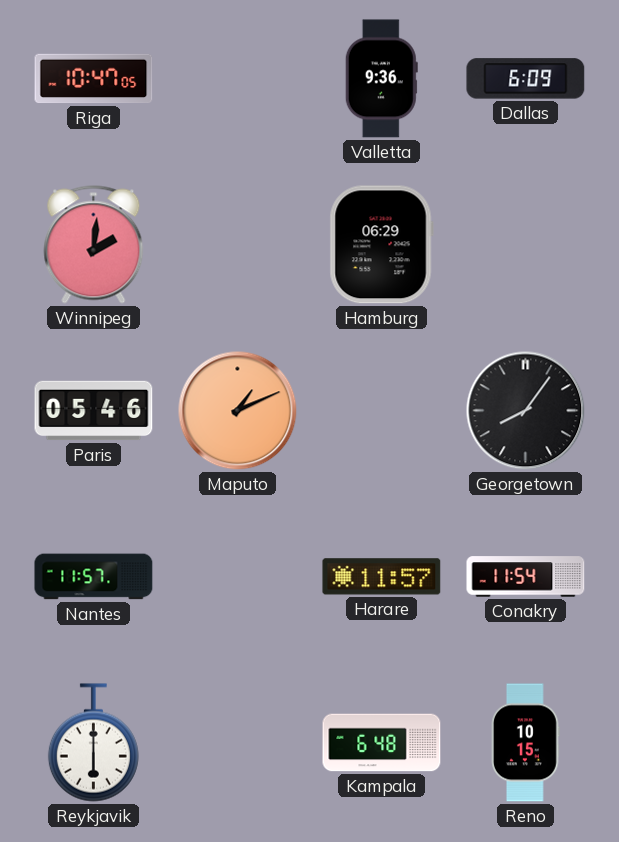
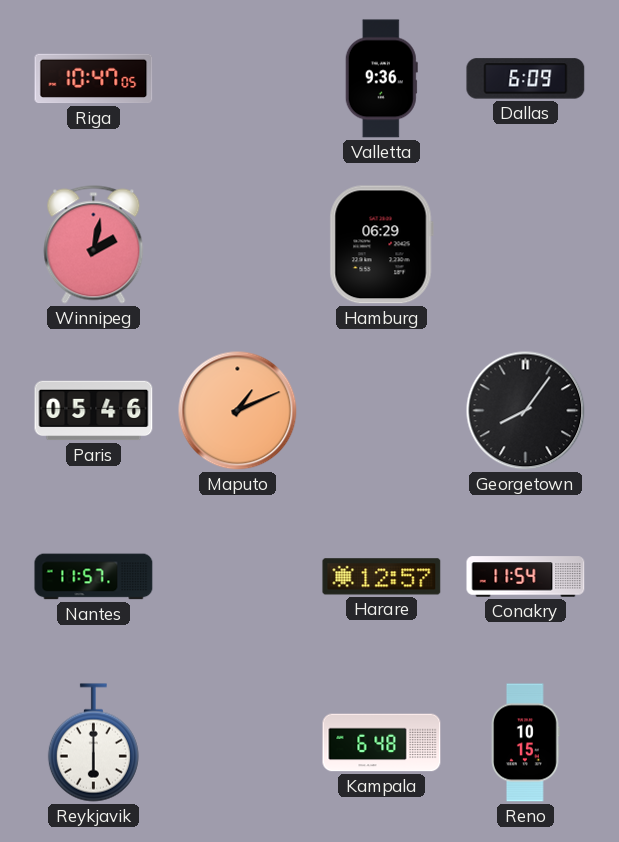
Winnipeg: 2:01 -> 2:02 (94, 245)
Harare: 11:57 -> 12:57 (382, 577)
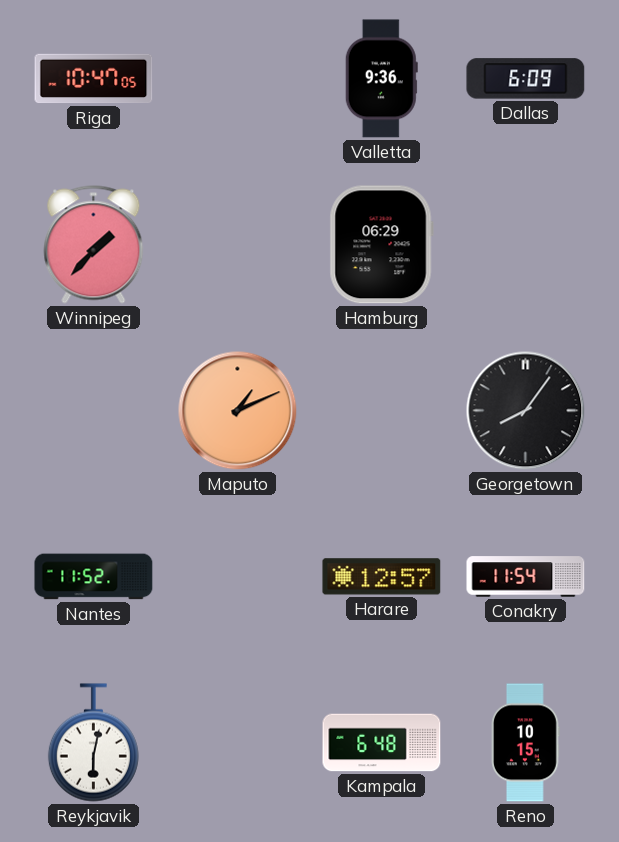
Winnipeg: 2:02 -> 1:37 (94, 245)
Paris: 05:46 -> none (94, 411)
Nantes: 11:57 -> 11:52 (94, 577)
Reykjavik: 6:00 -> 6:02 (93, 743)
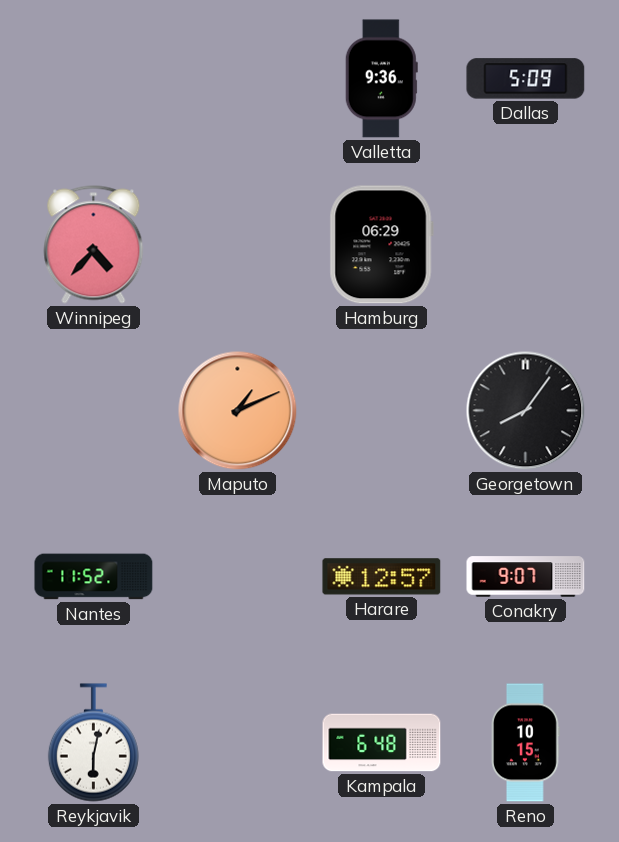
Riga: 10:47 -> none (94, 79)
Dallas: 6:09 -> 5:09 (526, 79)
Winnipeg: 1:37 -> 4:37 (94, 245)
Conakry: 11:54 -> 9:07 (526, 577)
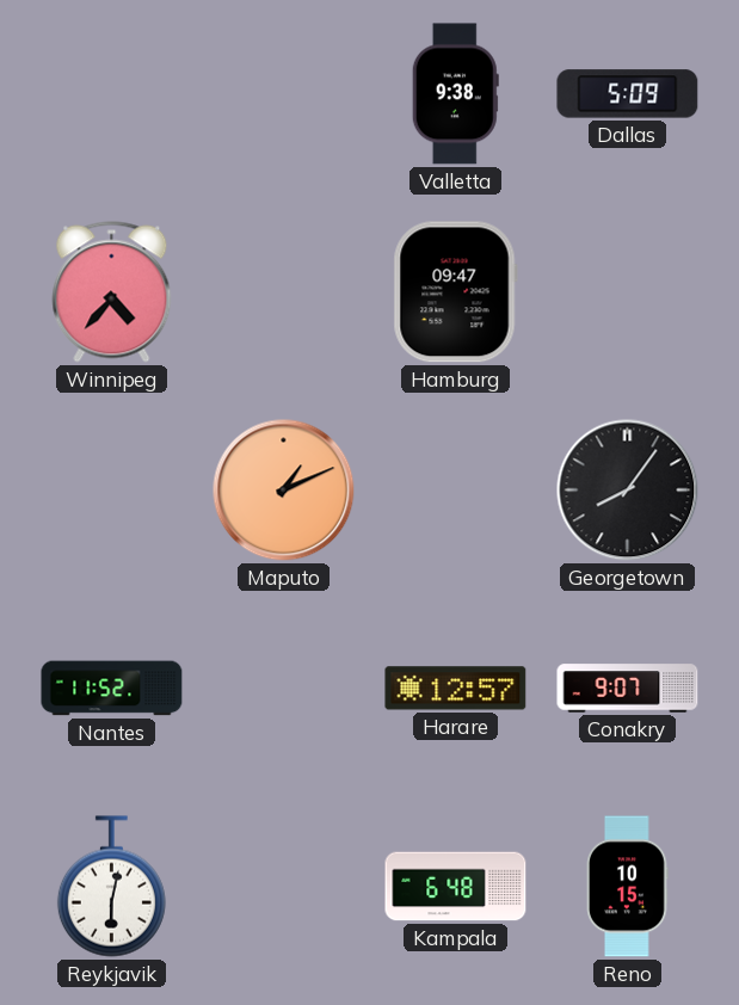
Valletta: 9:36 -> 9:38 (455, 94)
Hamburg: 06:29 -> 09:47 (455, 292)
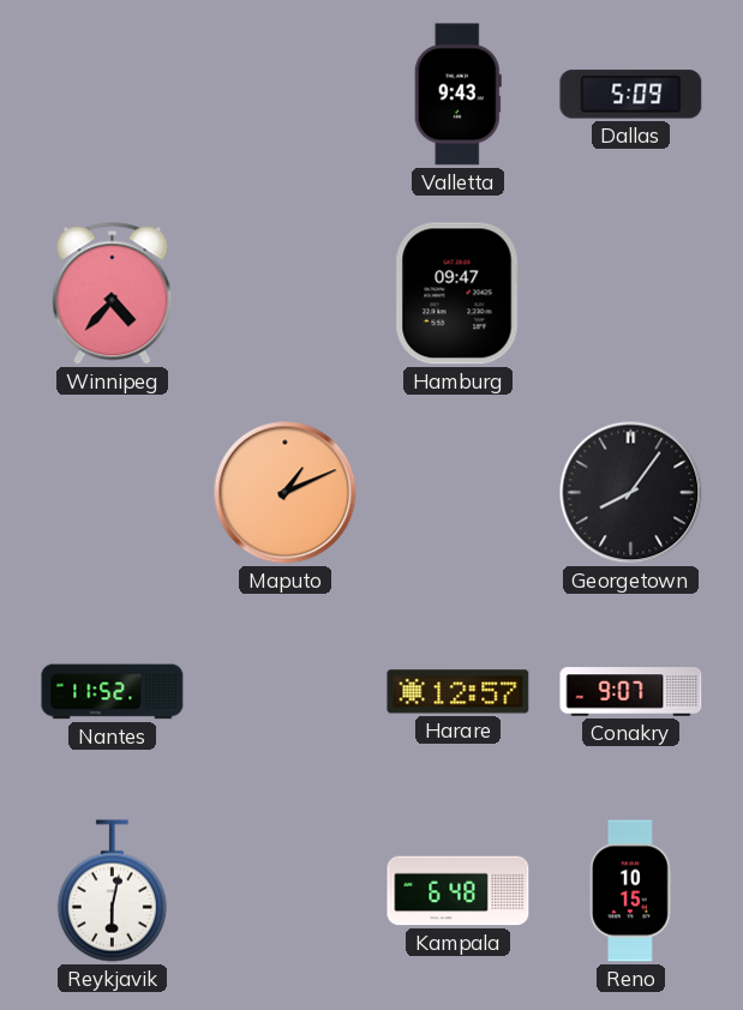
Valletta: 9:38 -> 9:43 (457, 95)
